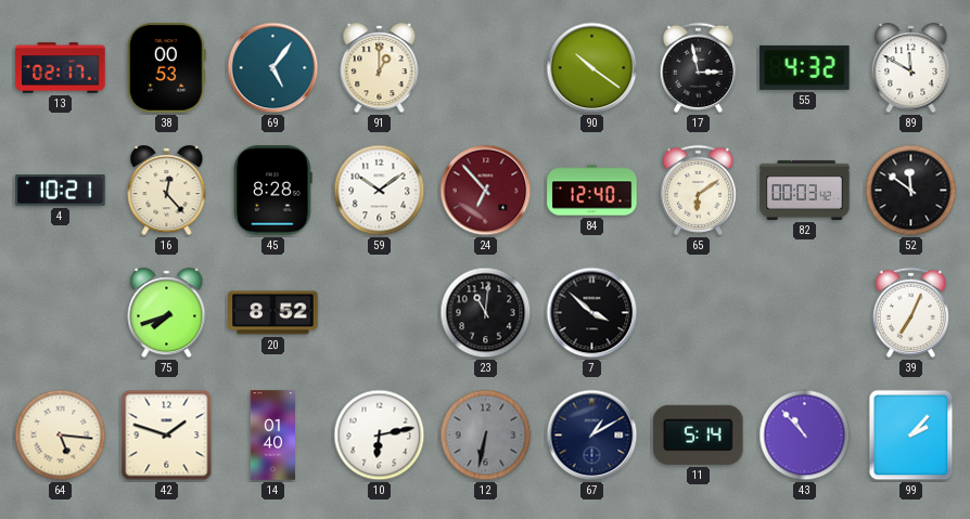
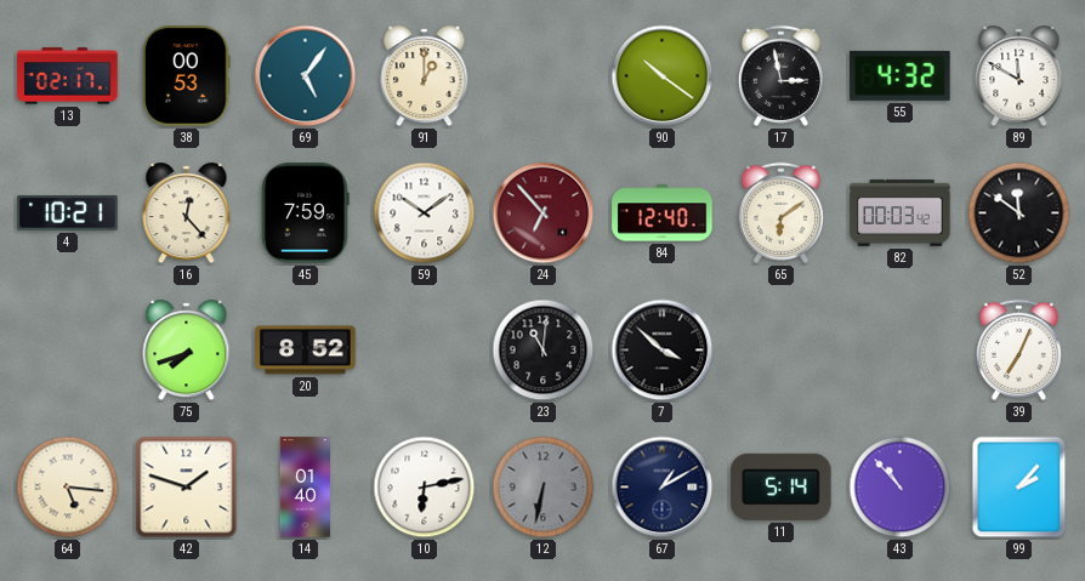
45: 8:28 -> 7:59 (306, 213)
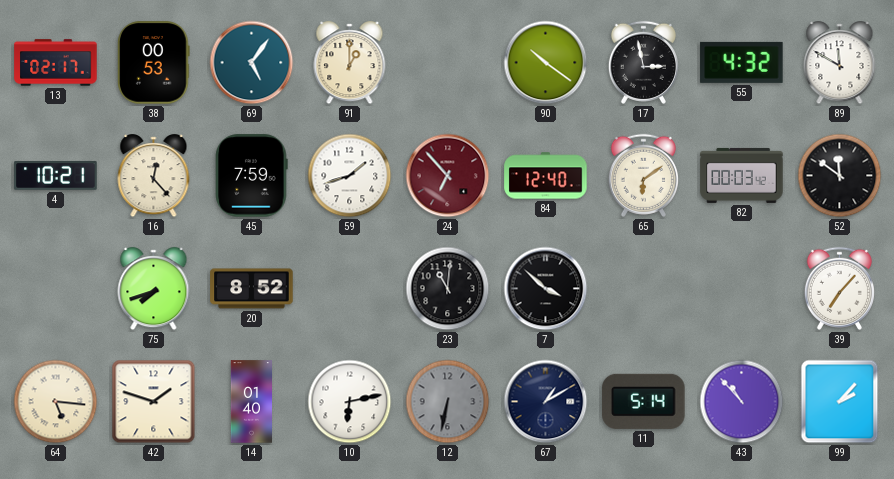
59: 10:09 -> 1:42 (350, 176)
39: 7:04 -> 7:07 (839, 288)
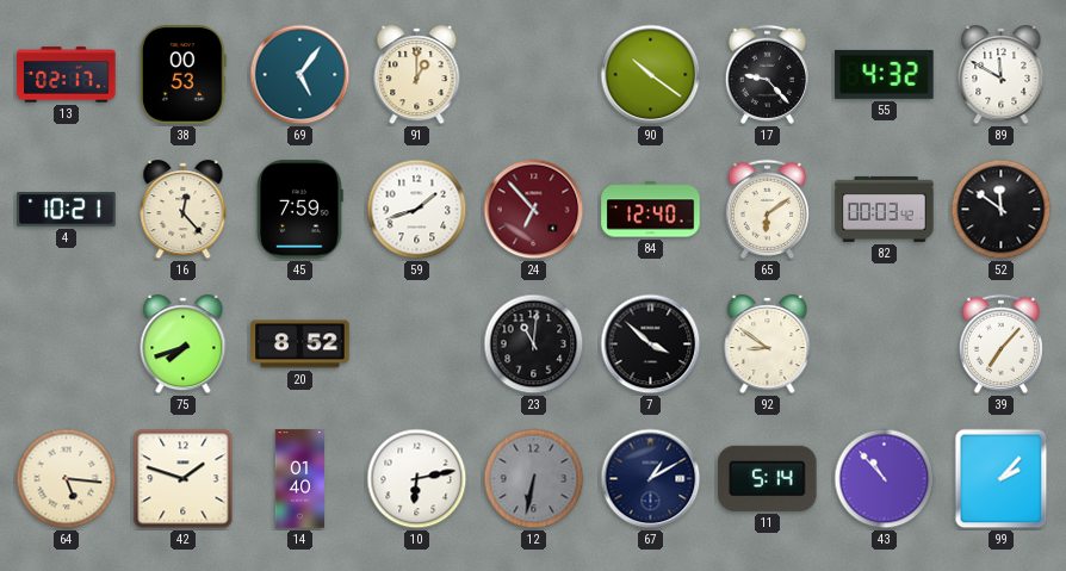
17: 2:58 -> 9:23 (767, 74)
92: none -> 8:51 (768, 345)
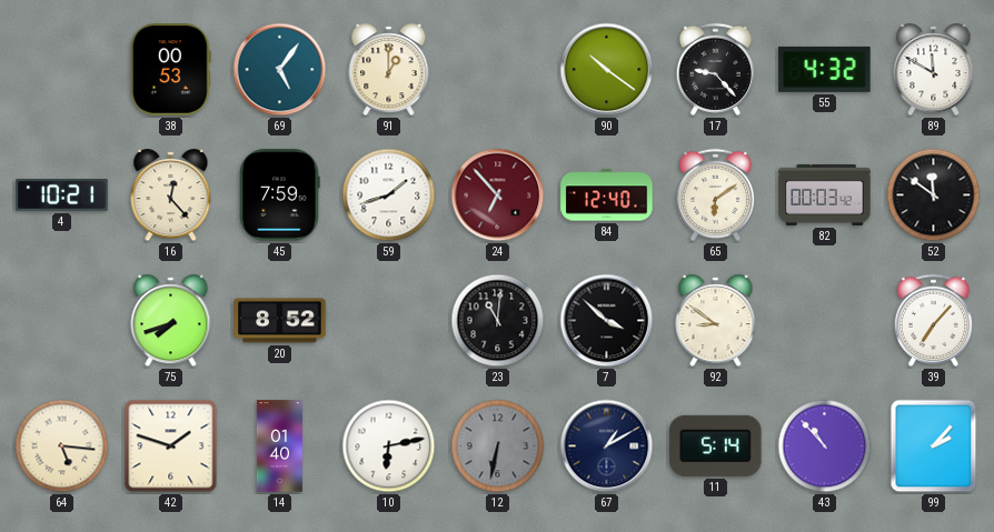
13: 02:17 -> none (67, 75)
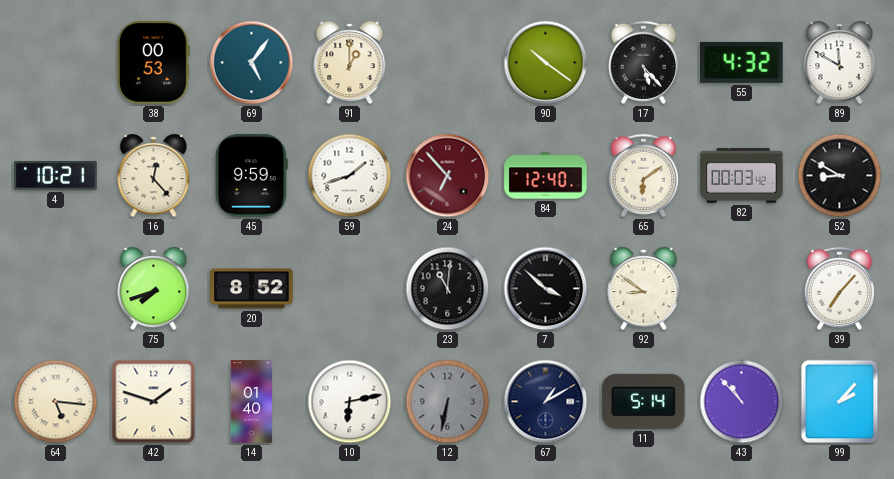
17: 9:23 -> 5:23 (643, 62)
45: 7:59 -> 9:59 (252, 176)
52: 11:51 -> 8:50 (840, 176)
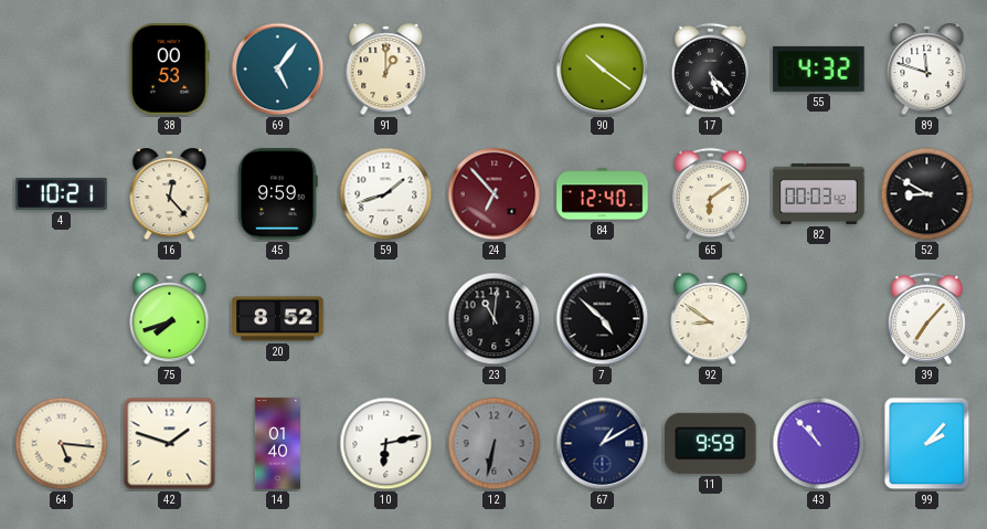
89: 11:50 -> 11:48 (927, 70)
7: 3:52 -> 4:52 (603, 319)
11: 5:14 -> 9:59 (711, 443)
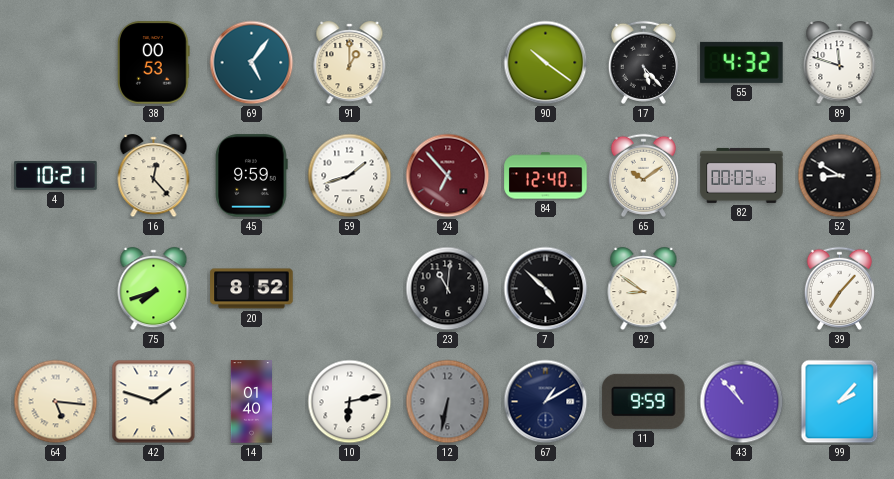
65: 6:09 -> 10:09 (643, 175)
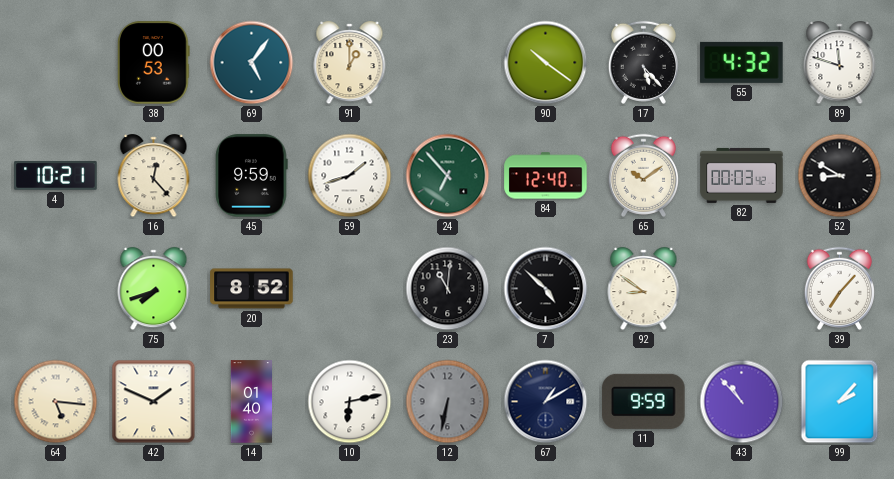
24 dial: burgundy -> green (448, 176)
42: 1:48 -> 1:49 (154, 402)
